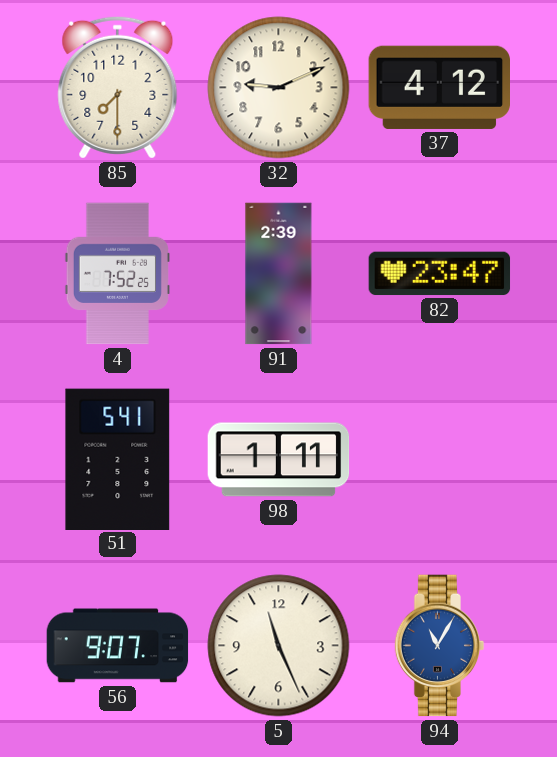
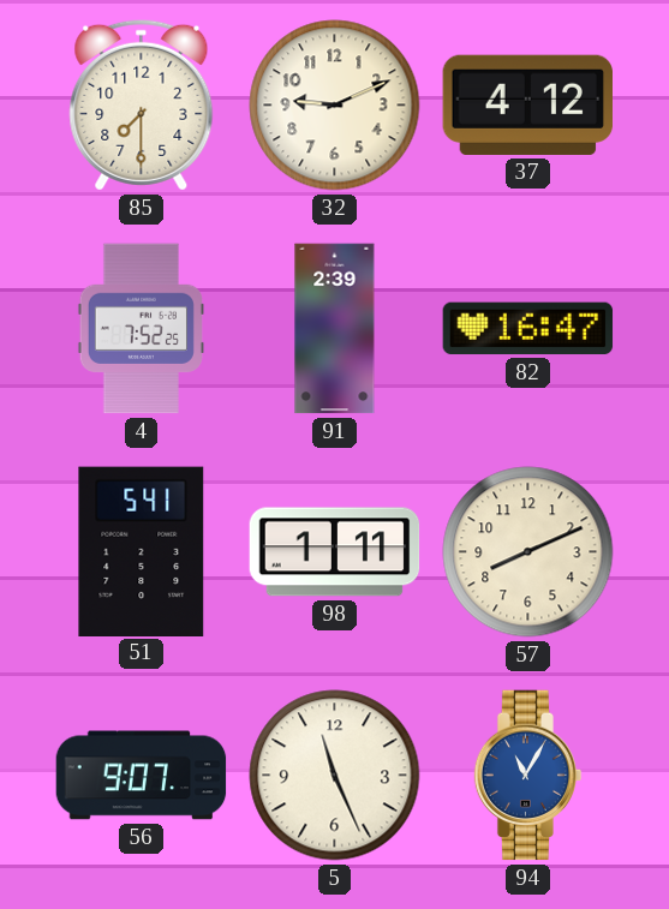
82: 23:47 -> 16:47 (528, 329)
57: none -> 8:11 (528, 552)
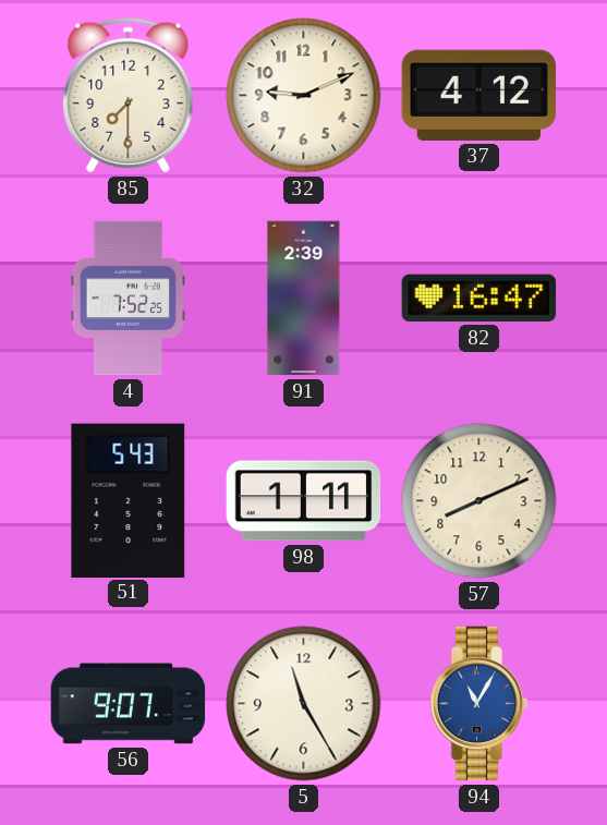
51: 5:41 -> 5:43 (129, 500)
5: 11:26 -> 11:25 (304, 704)
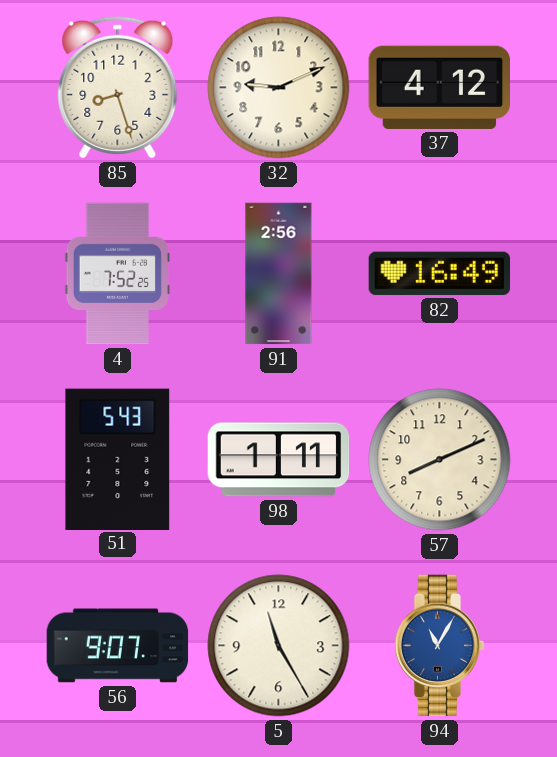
85: 7:30 -> 8:27 (118, 87)
91: 2:39 -> 2:56 (279, 274)
82: 16:47 -> 16:49 (440, 274)
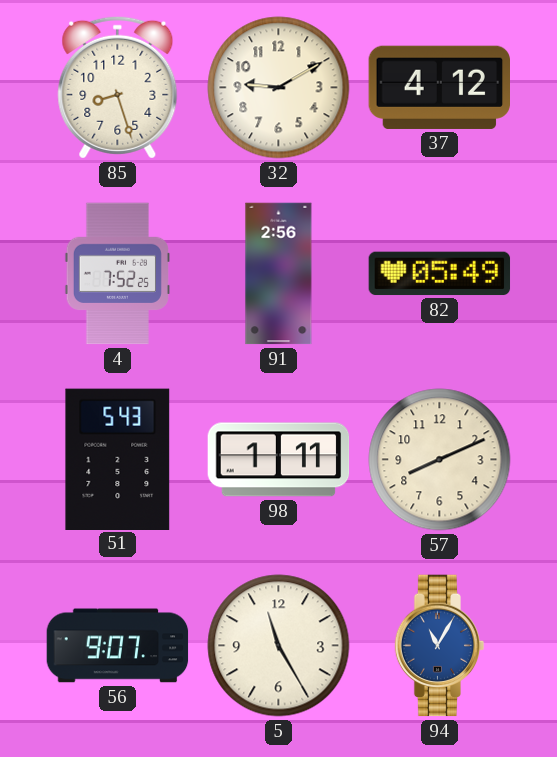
32: 9:11 -> 9:10 (279, 88)
82: 16:49 -> 05:49 (440, 274)
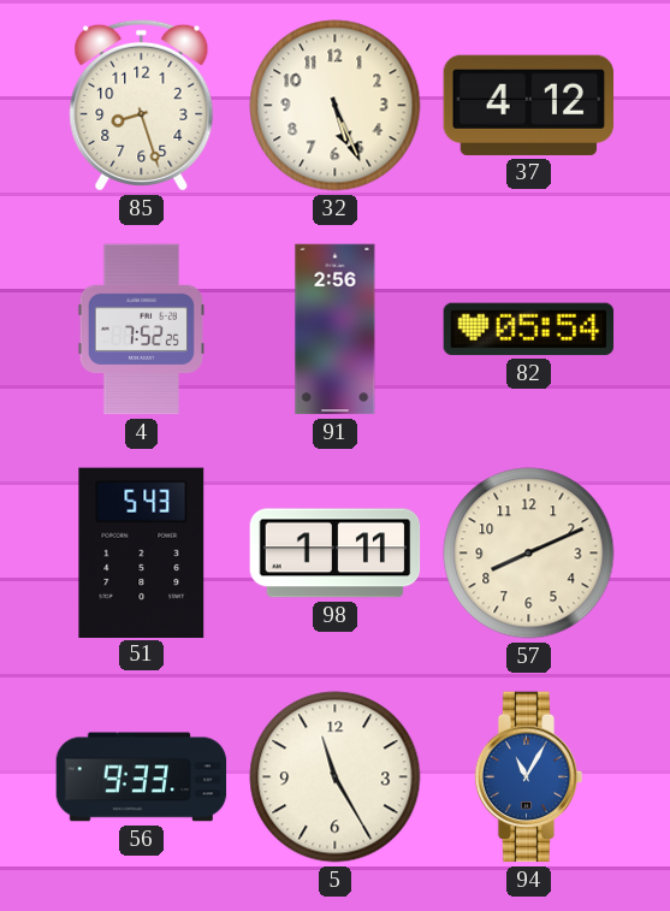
32: 9:10 -> 5:26 (336, 106)
82: 05:49 -> 05:54 (529, 330)
56: 9:07 -> 9:33 (142, 777)
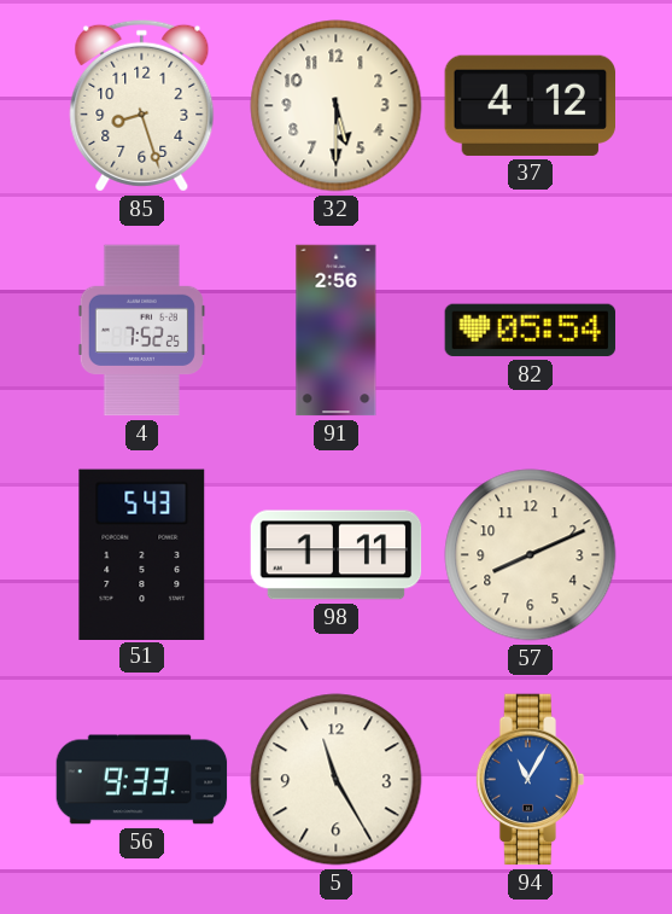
32: 5:26 -> 5:30 (337, 106)
